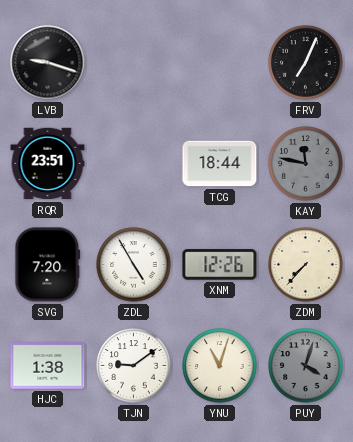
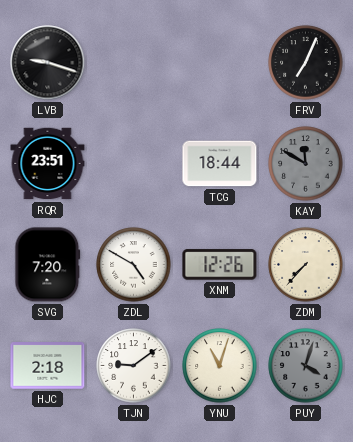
KAY: 11:47 -> 11:50 (306, 164)
ZDL: 4:55 -> 4:50 (134, 265)
HJC: 1:38 -> 2:18 (48, 366)
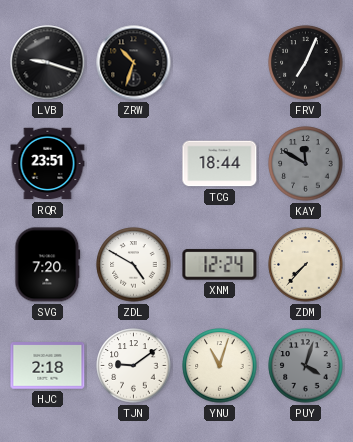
ZRW: none -> 10:33 (134, 63)
XNM: 12:26 -> 12:24 (220, 265)
